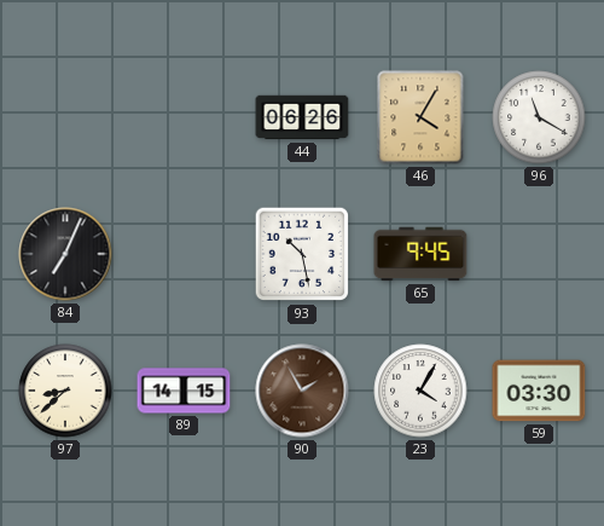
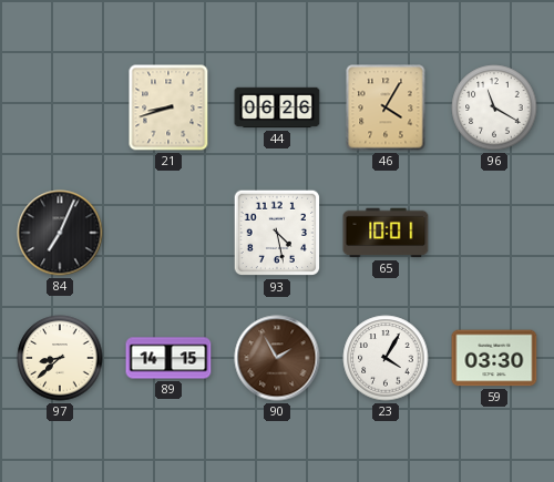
21: none -> 8:42 (168, 107)
93: 10:28 -> 4:28 (277, 233)
65: 9:45 -> 10:01 (386, 233)
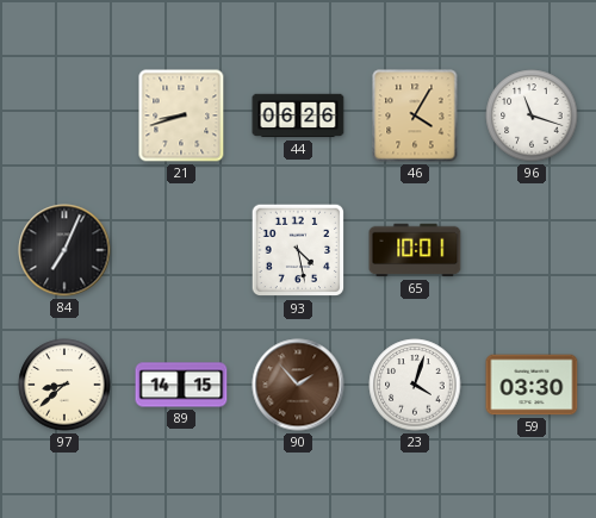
96: 11:20 -> 11:18 (532, 116)
90: 1:55 -> 1:53 (298, 385)
23: 4:05 -> 4:03 (415, 385)
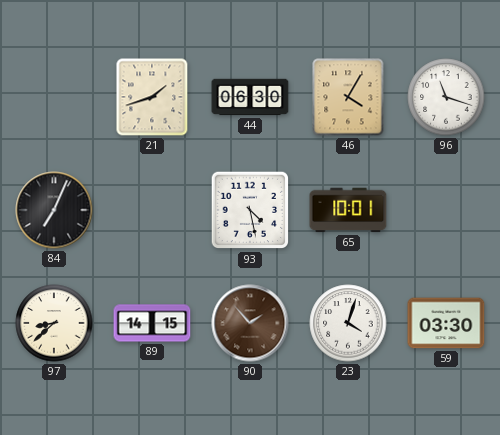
21: 8:42 -> 1:42 (152, 97)
44: 06:26 -> 06:30 (250, 97)
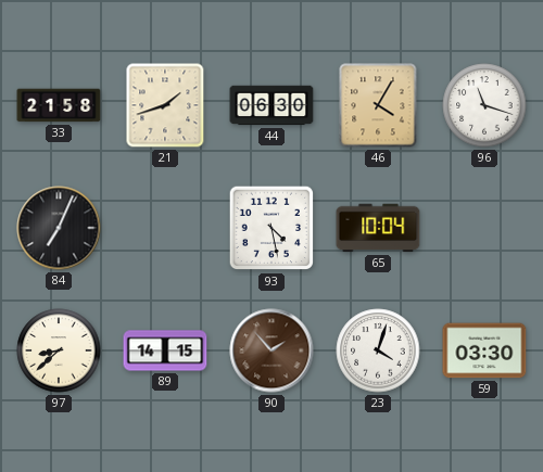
33: none -> 21:58 (59, 105)
65: 10:01 -> 10:04 (378, 228)
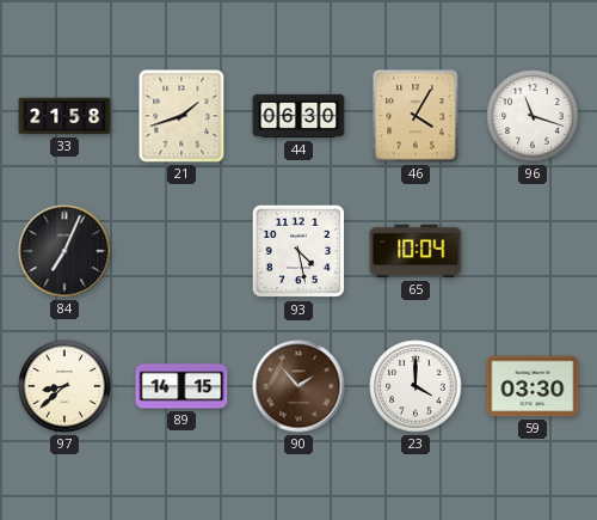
23: 4:03 -> 4:00 (416, 386)
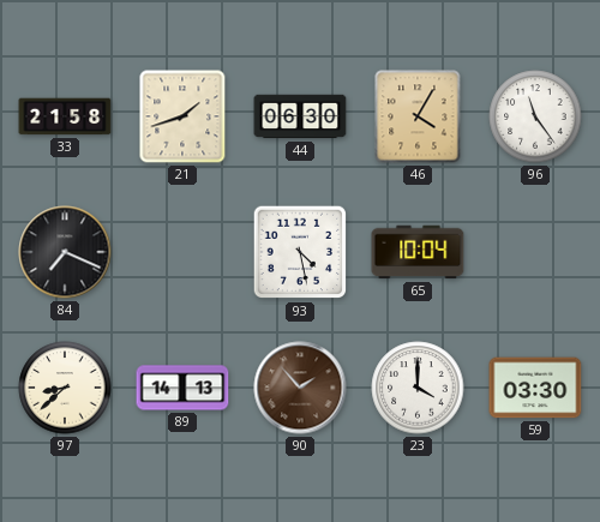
96: 11:18 -> 11:24 (535, 116)
84: 7:04 -> 7:19 (65, 252)
89: 14:15 -> 14:13 (182, 388)
